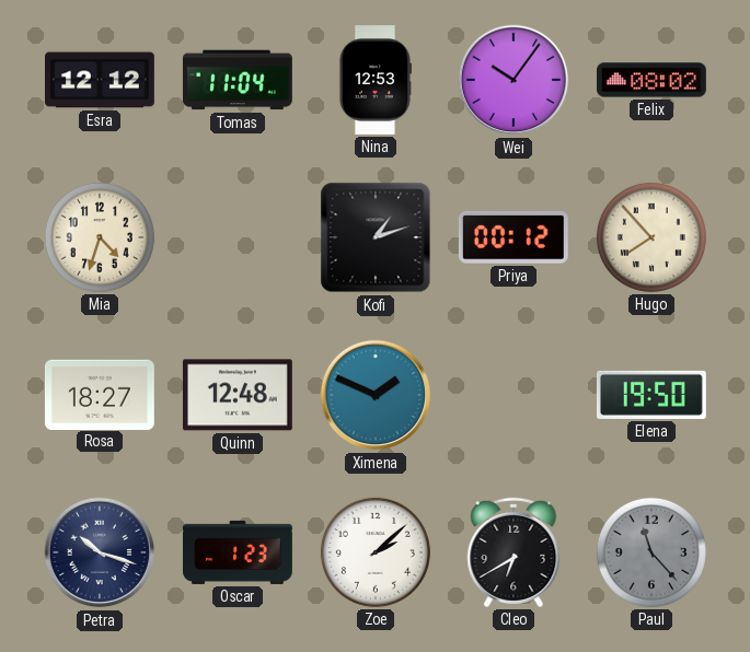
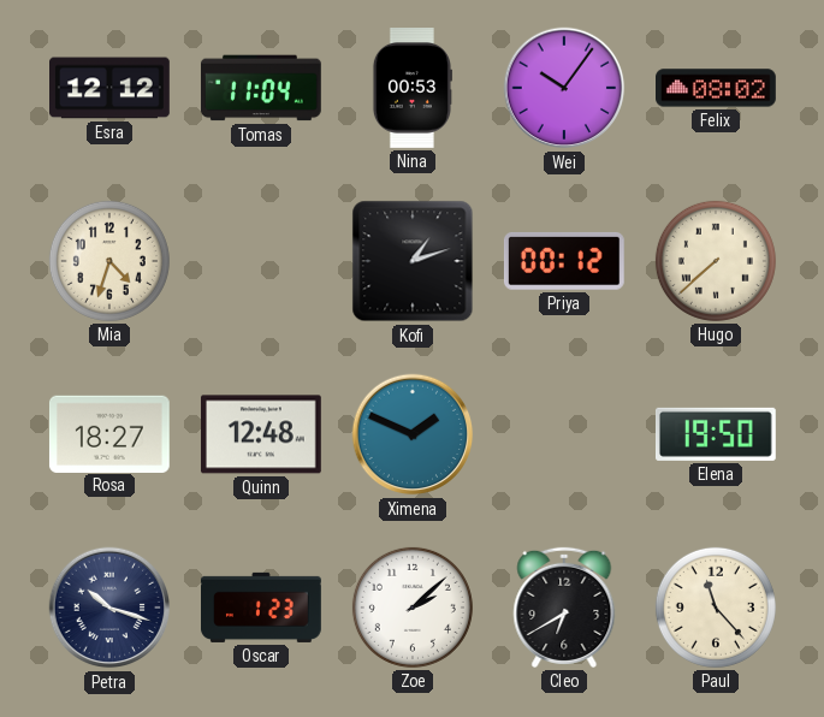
Nina: 12:53 -> 00:53 (411, 89)
Hugo: 7:53 -> 7:38 (716, 261)
Paul dial: grey -> cream (716, 608)
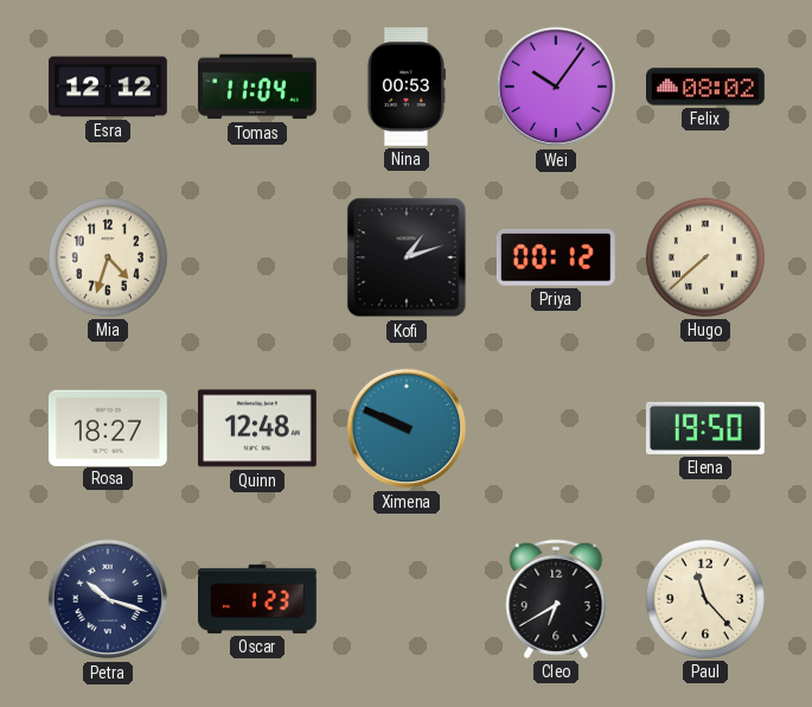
Ximena: 1:49 -> 9:49 (407, 428)
Zoe: 2:08 -> none (413, 608)
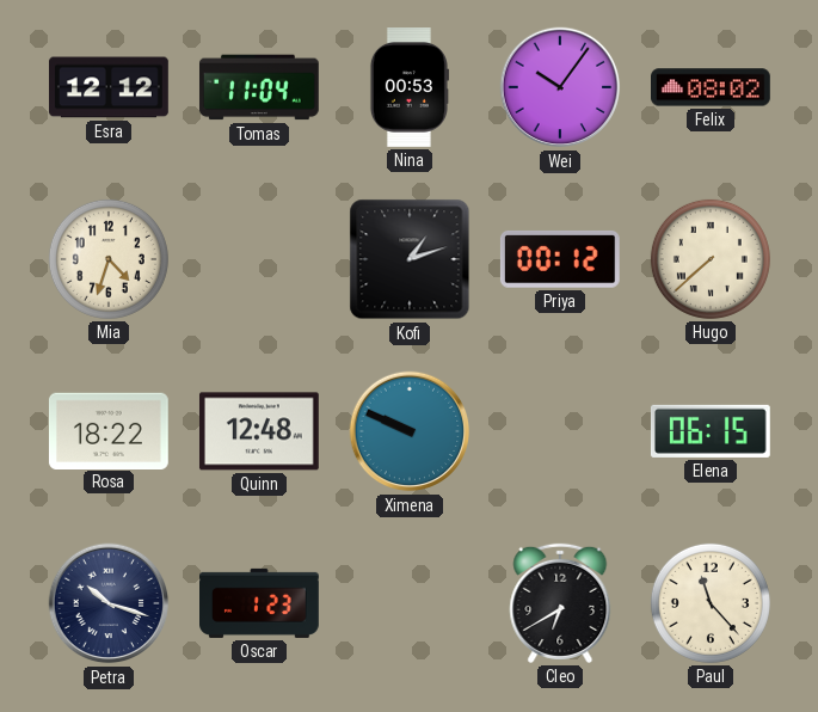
Rosa: 18:27 -> 18:22 (109, 430)
Elena: 19:50 -> 06:15 (711, 431)
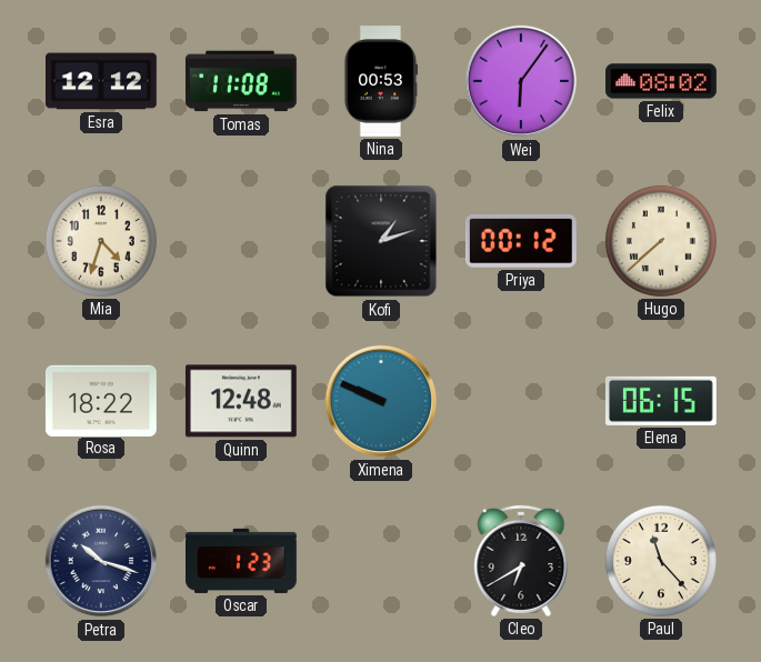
Tomas: 11:04 -> 11:08 (241, 81)
Wei: 10:06 -> 6:06 (521, 81)
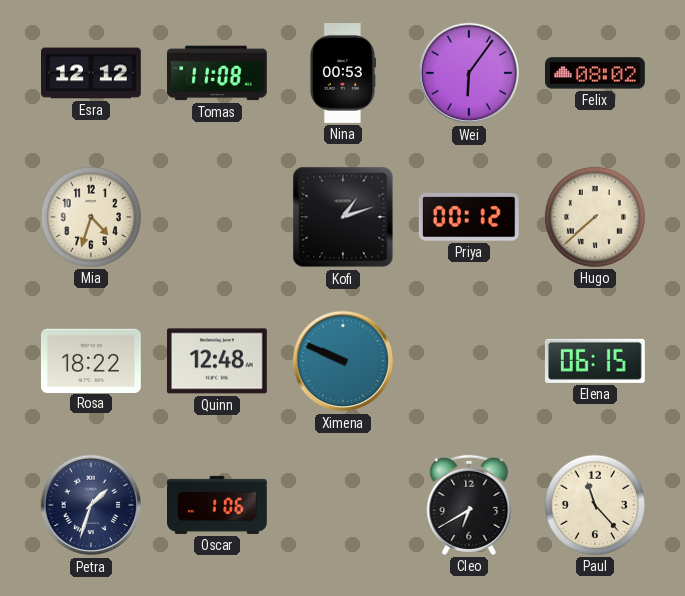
Petra: 10:18 -> 1:33 (91, 505)
Oscar: 1:23 -> 1:06 (218, 505)
